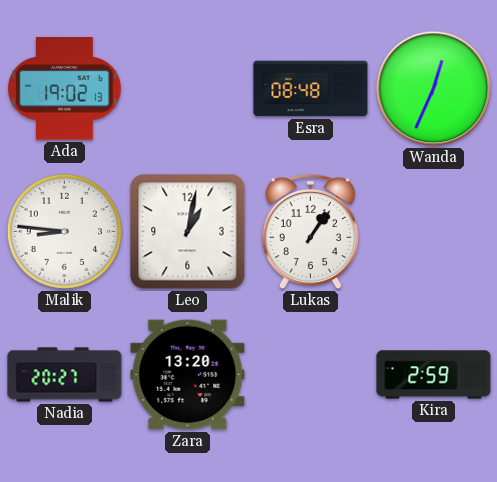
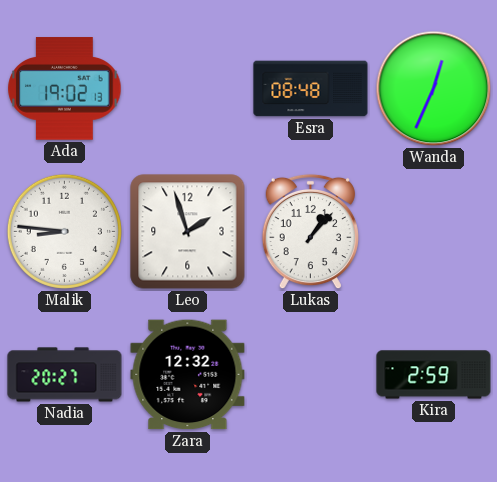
Leo: 1:02 -> 1:57 (188, 232)
Lukas: 1:06 -> 1:07 (310, 232)
Zara: 13:20 -> 12:32 (188, 375)
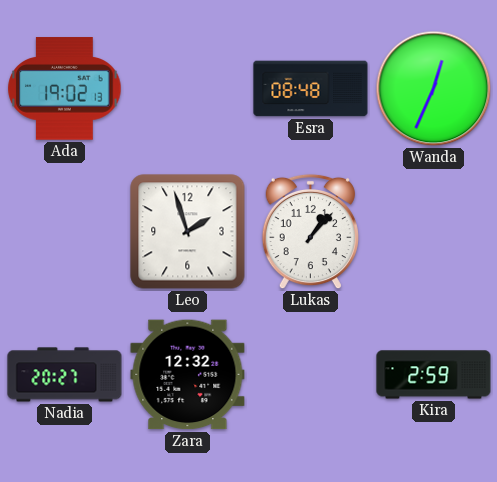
Malik: 8:46 -> none (64, 231)
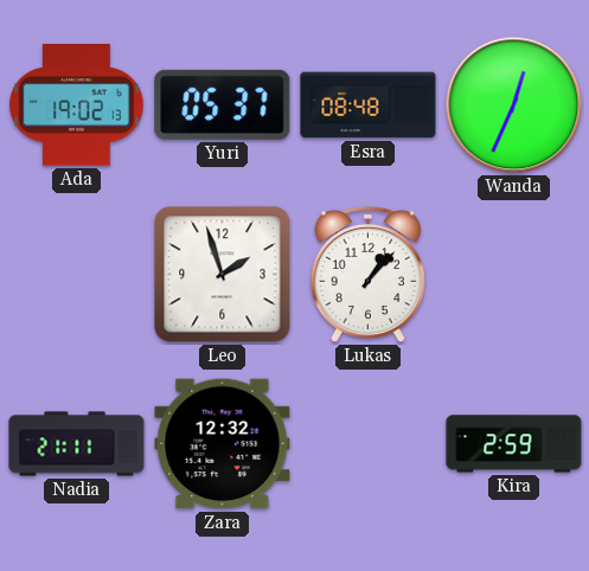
Yuri: none -> 05:37 (223, 104)
Nadia: 20:27 -> 21:11 (77, 444)
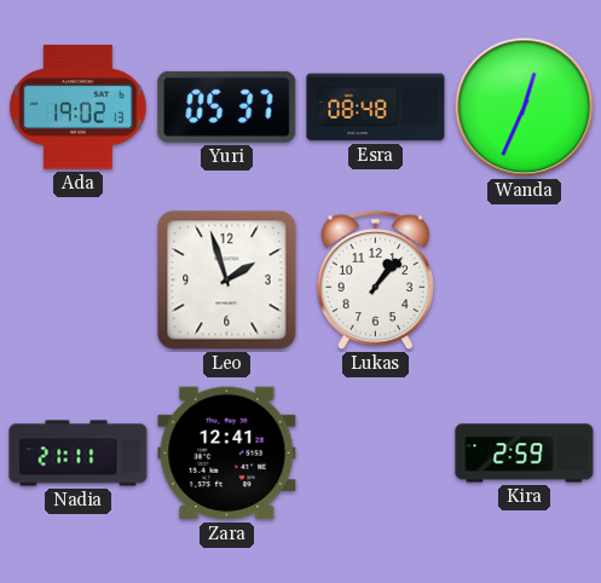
Zara: 12:32 -> 12:41 (227, 454)
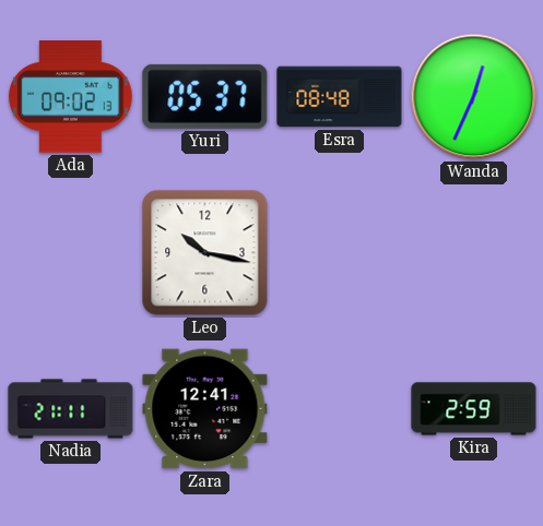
Ada: 19:02 -> 09:02 (71, 97)
Leo: 1:57 -> 10:17 (205, 253)
Lukas: 1:07 -> none (375, 281)
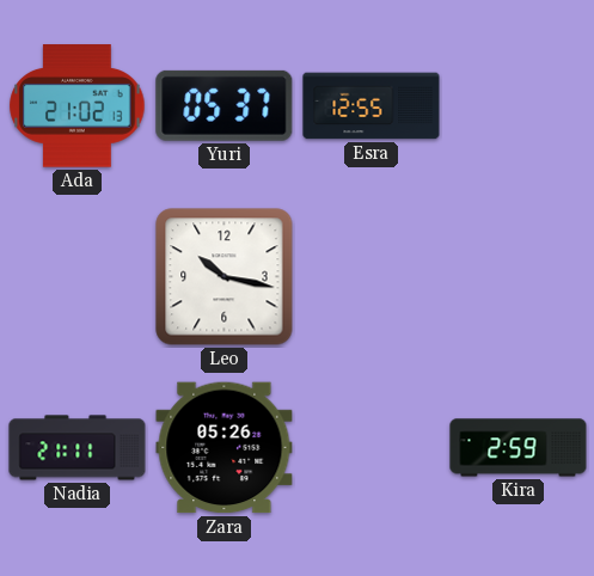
Ada: 09:02 -> 21:02 (78, 106)
Esra: 08:48 -> 12:55 (372, 106)
Wanda: 12:34 -> none (474, 97)
Zara: 12:41 -> 05:26 (225, 448)
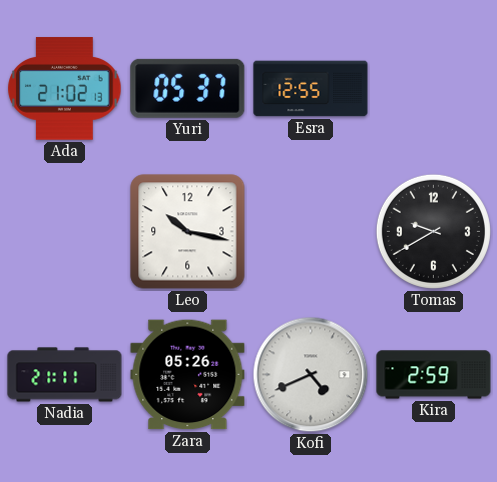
Tomas: none -> 9:40 (433, 231)
Kofi: none -> 4:41 (311, 375)
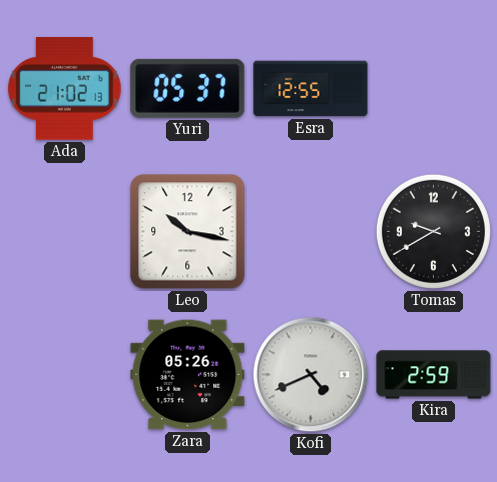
Nadia: 21:11 -> none (65, 375)
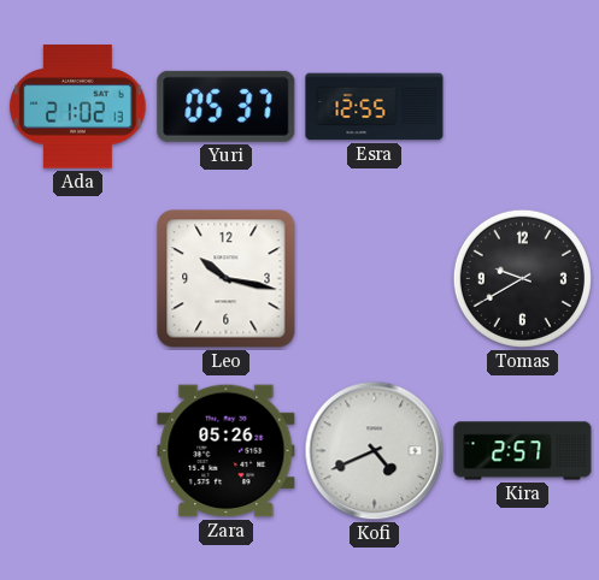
Kira: 2:59 -> 2:57 (523, 451)
